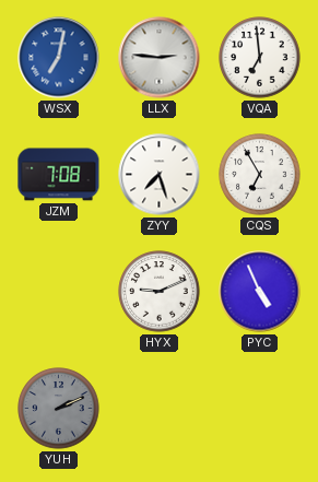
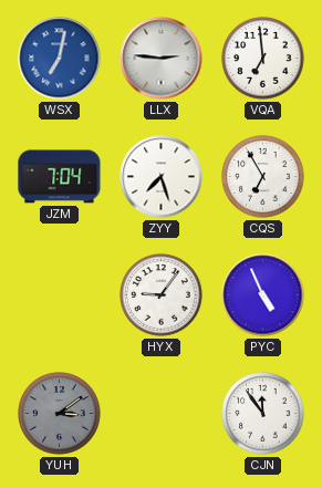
JZM: 7:08 -> 7:04 (60, 177)
HYX: 9:11 -> 9:06 (162, 295)
YUH: 2:11 -> 3:09 (60, 414)
CJN: none -> 11:54 (263, 414)
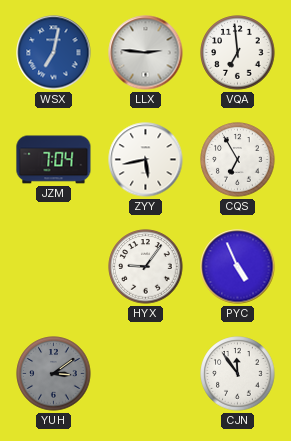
ZYY: 7:27 -> 5:43 (146, 160)
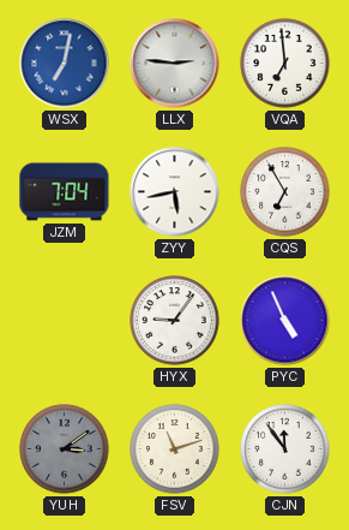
FSV: none -> 11:12 (175, 449)
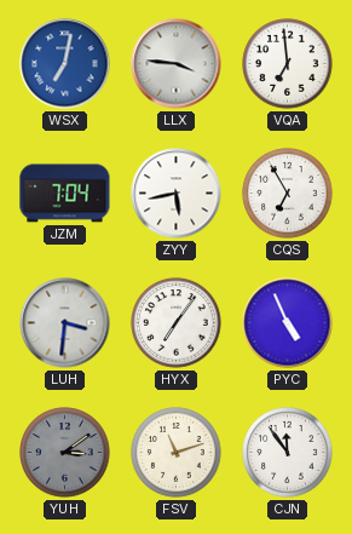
LLX: 2:46 -> 3:46 (177, 64)
LUH: none -> 3:31 (65, 323)
HYX: 9:06 -> 7:06 (177, 323)
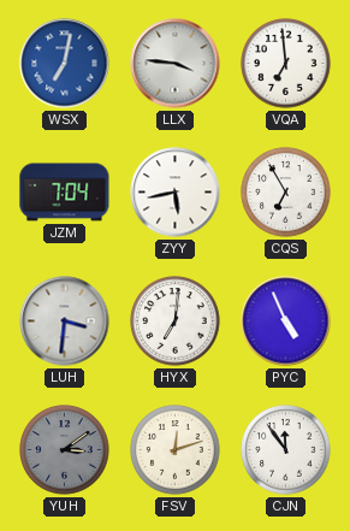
HYX: 7:06 -> 7:01 (176, 321)
FSV: 11:12 -> 12:12 (176, 450)
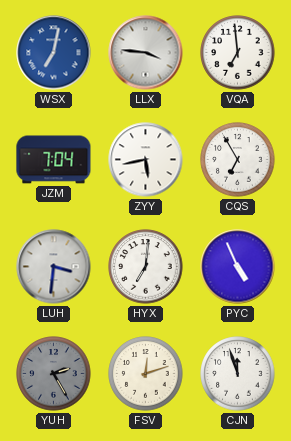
YUH: 3:09 -> 2:25 (54, 374)
CJN: 11:54 -> 11:57 (238, 374)
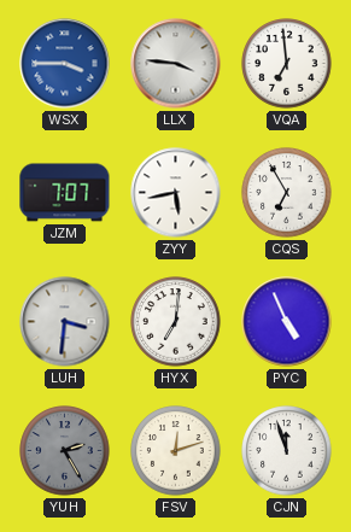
WSX: 7:02 -> 3:45 (65, 64)
JZM: 7:04 -> 7:07 (65, 193)
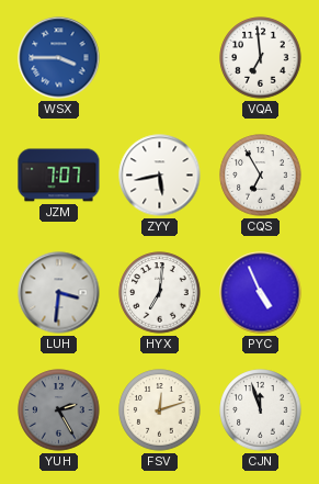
LLX: 3:46 -> none (176, 64)
